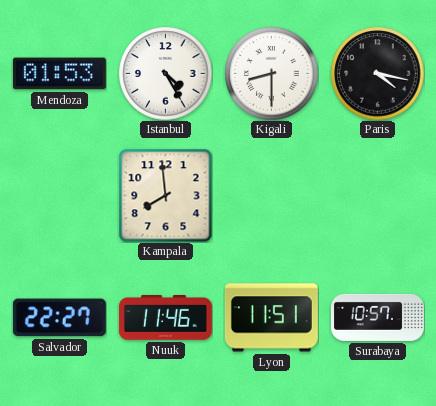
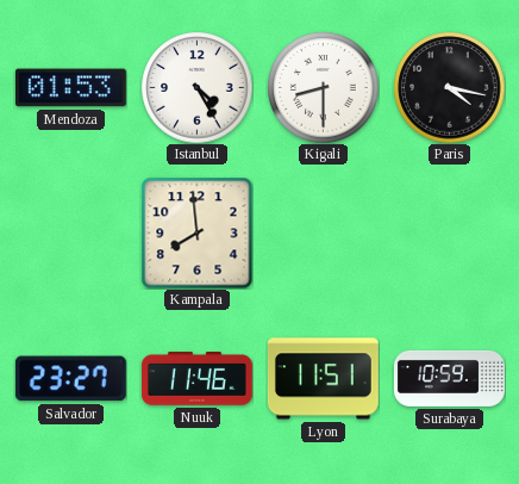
Salvador: 22:27 -> 23:27 (70, 379)
Surabaya: 10:57 -> 10:59 (450, 378)
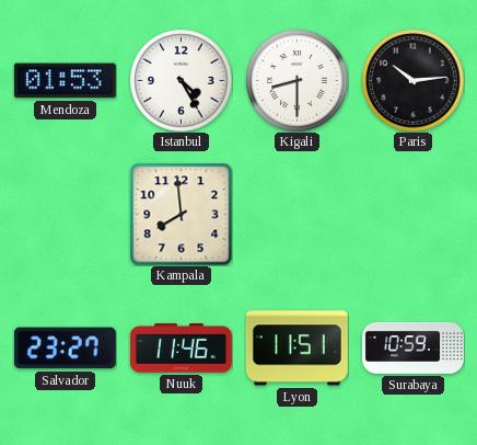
Paris: 4:17 -> 10:14 (412, 80)
